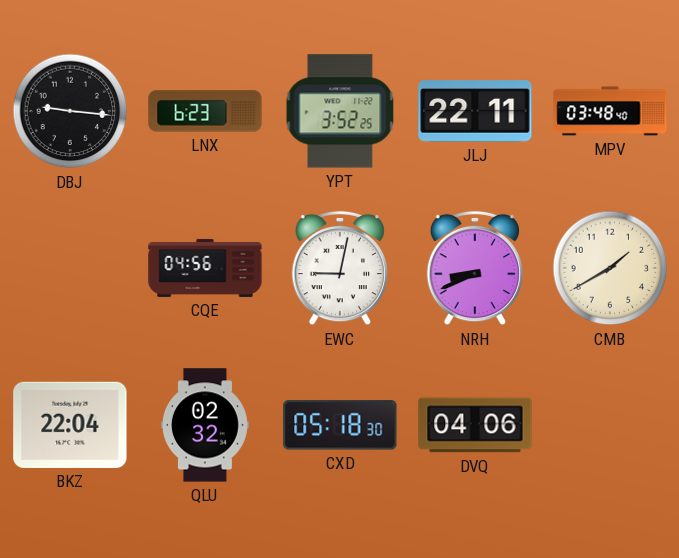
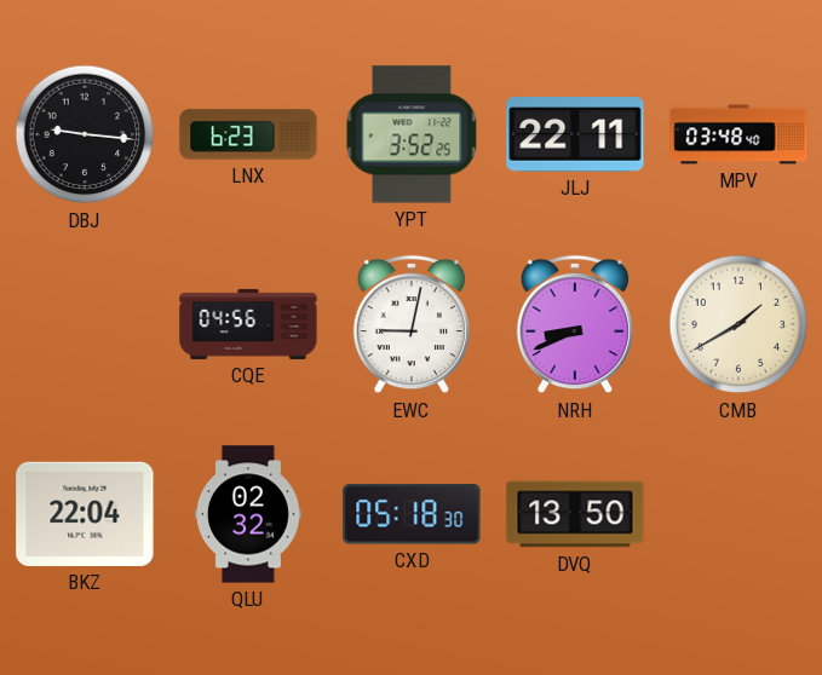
DVQ: 04:06 -> 13:50 (575, 514)
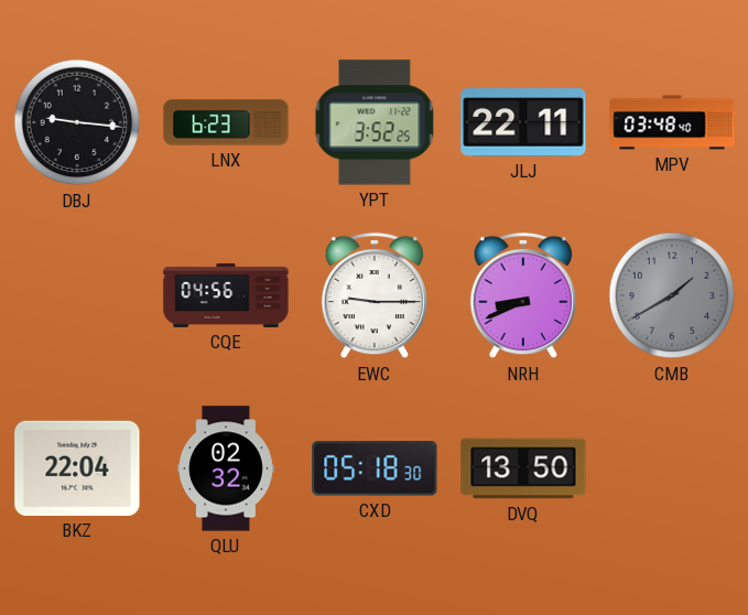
EWC: 9:02 -> 9:15 (373, 295)
CMB dial: cream -> grey (672, 295)
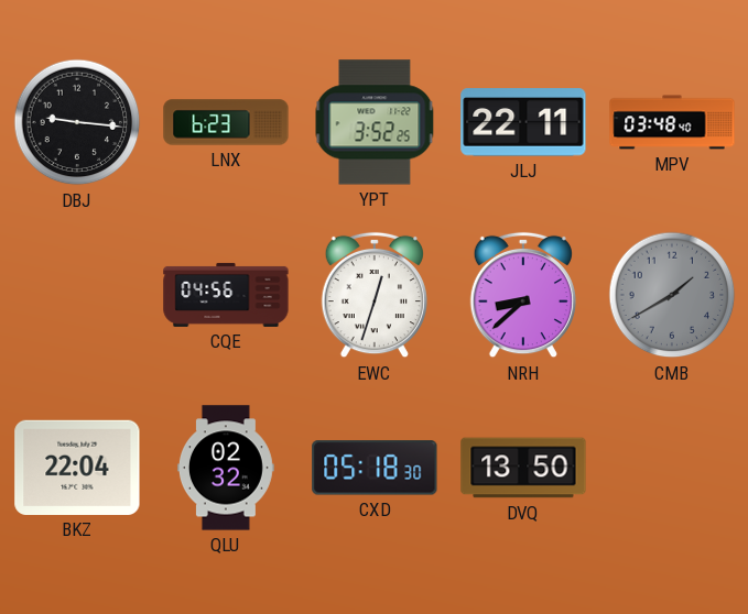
EWC: 9:15 -> 12:33 (373, 295)
NRH: 8:41 -> 8:38 (522, 295)
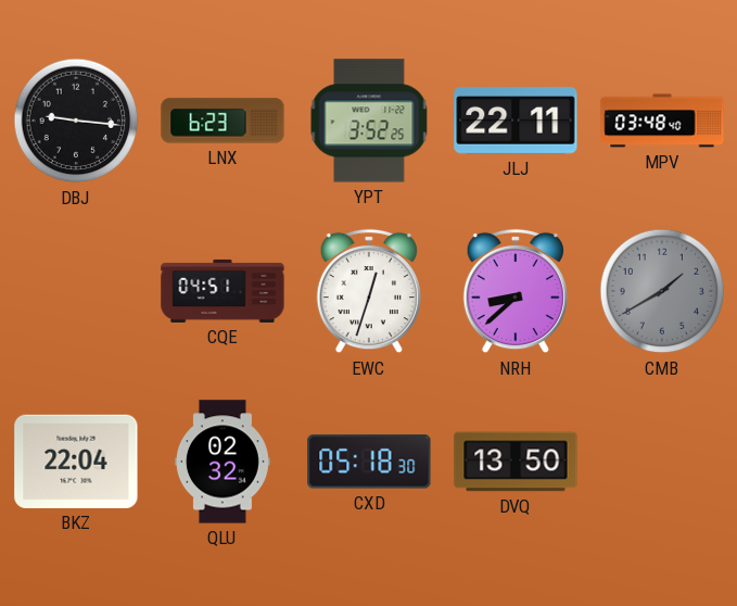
CQE: 04:56 -> 04:51 (223, 291)
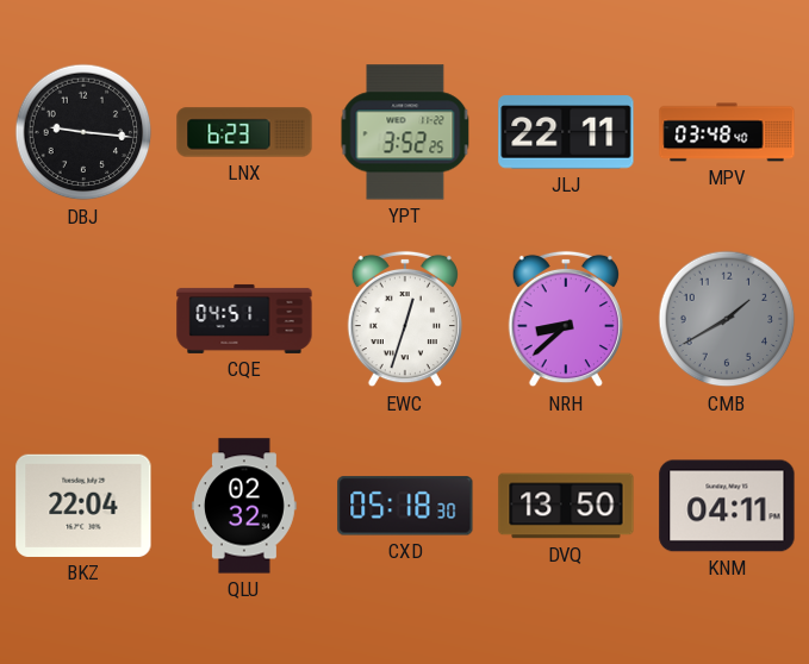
KNM: none -> 04:11 (727, 506)
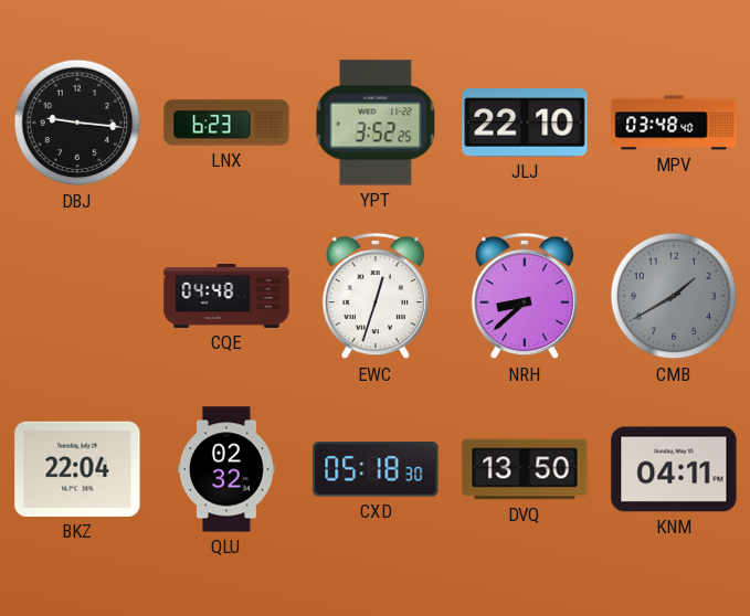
JLJ: 22:11 -> 22:10 (525, 123)
CQE: 04:51 -> 04:48 (226, 296)
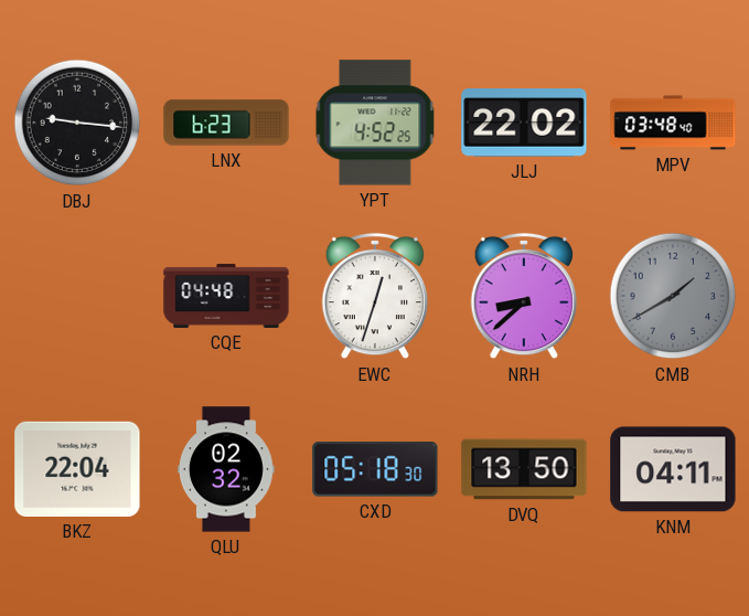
YPT: 3:52 -> 4:52 (375, 123)
JLJ: 22:10 -> 22:02 (524, 123)
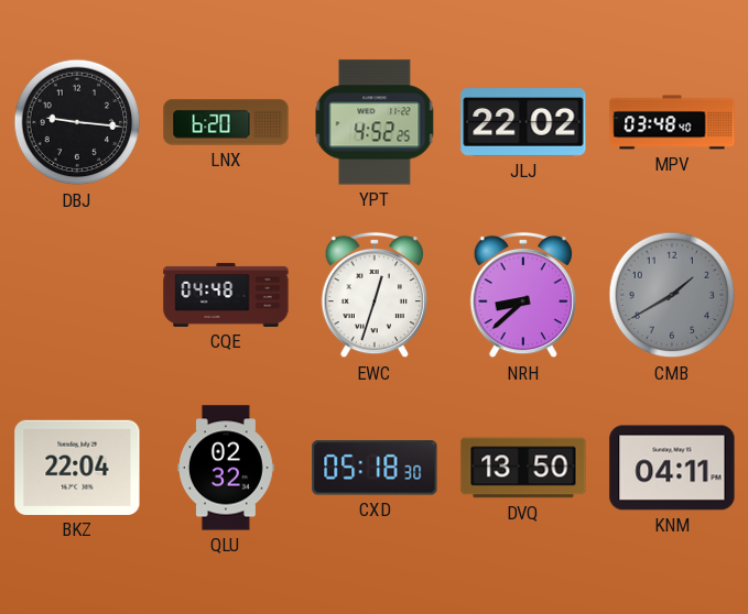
LNX: 6:23 -> 6:20 (226, 122)
